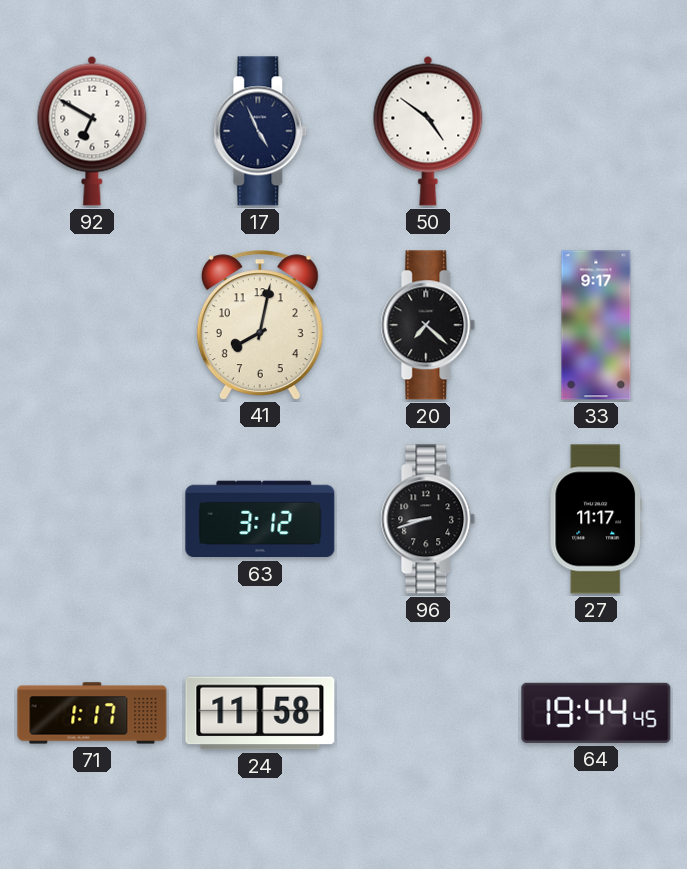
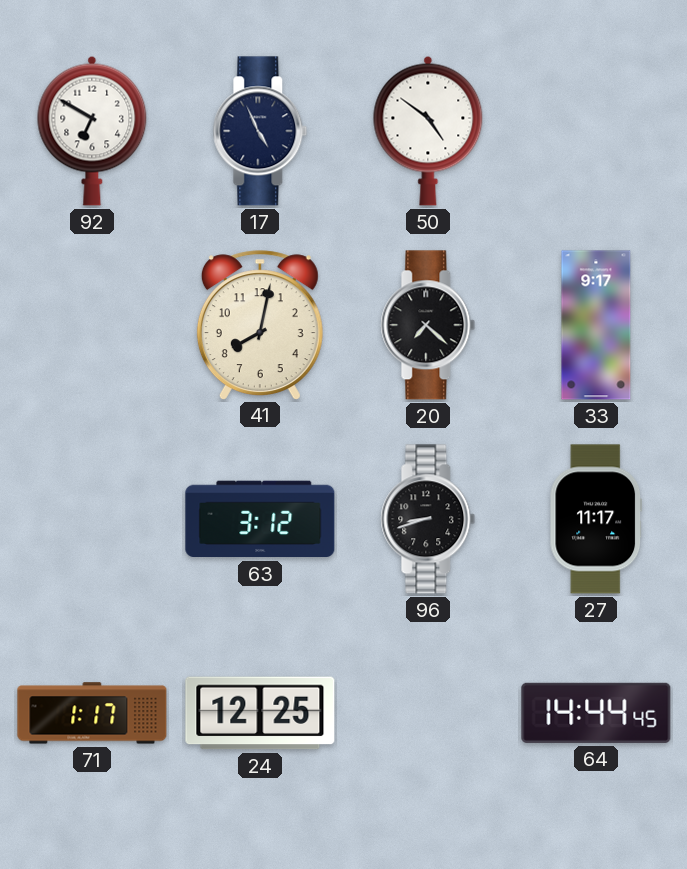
24: 11:58 -> 12:25 (260, 713)
64: 19:44 -> 14:44 (596, 713)
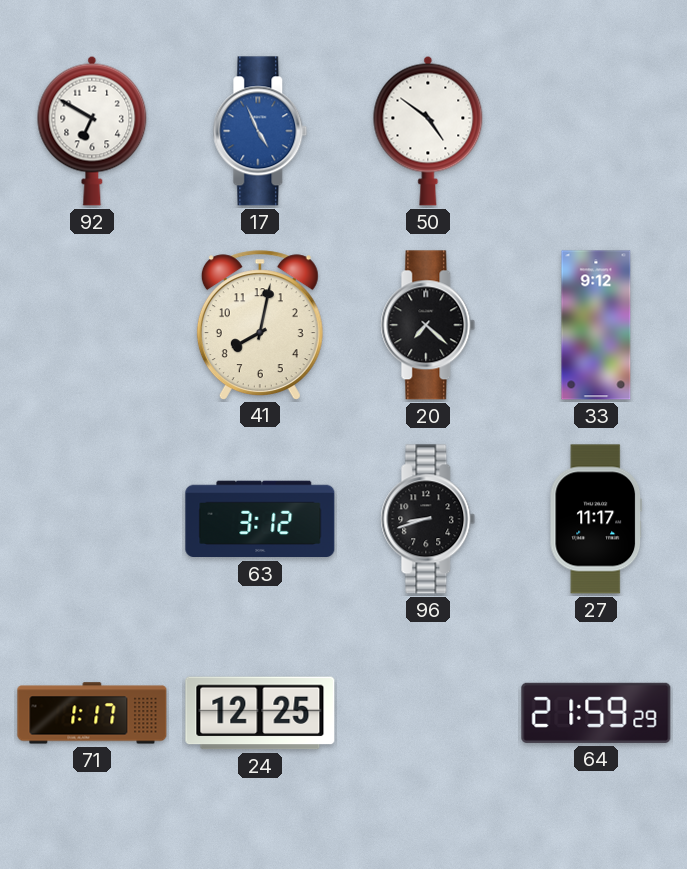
17 dial: navy -> blue (260, 131)
33: 9:17 -> 9:12 (596, 325)
64: 14:44 -> 21:59 (596, 713)
